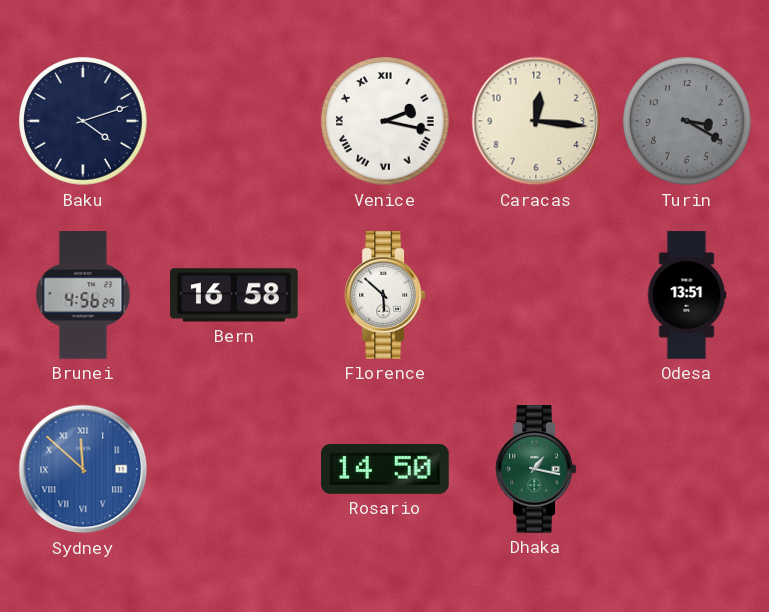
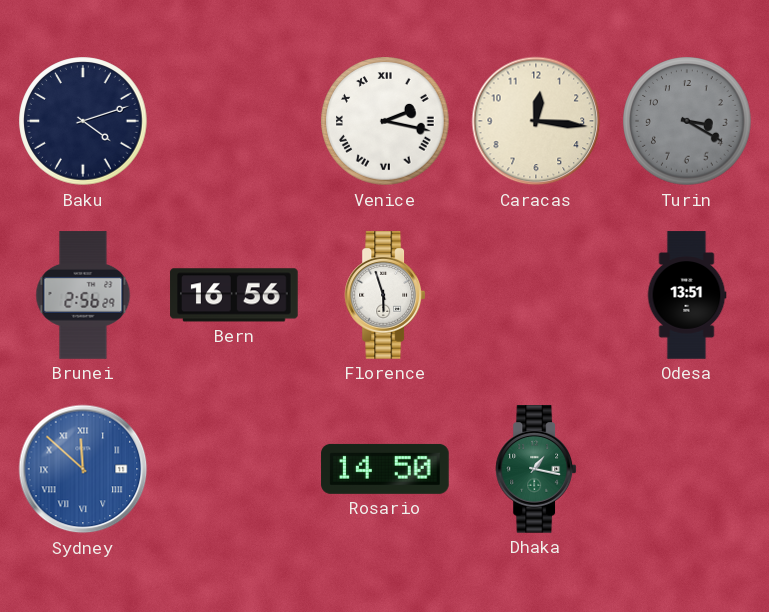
Brunei: 4:56 -> 2:56 (83, 295)
Bern: 16:58 -> 16:56 (234, 295)
Florence: 5:52 -> 5:57 (385, 295)
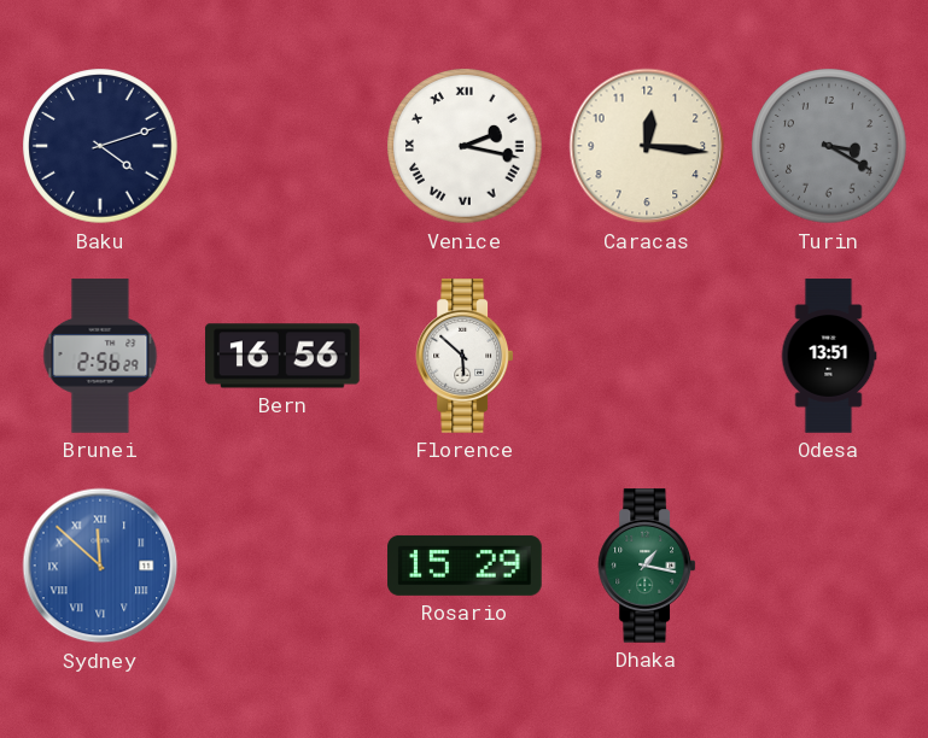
Florence: 5:57 -> 5:52 (465, 356)
Rosario: 14:50 -> 15:29 (465, 566)
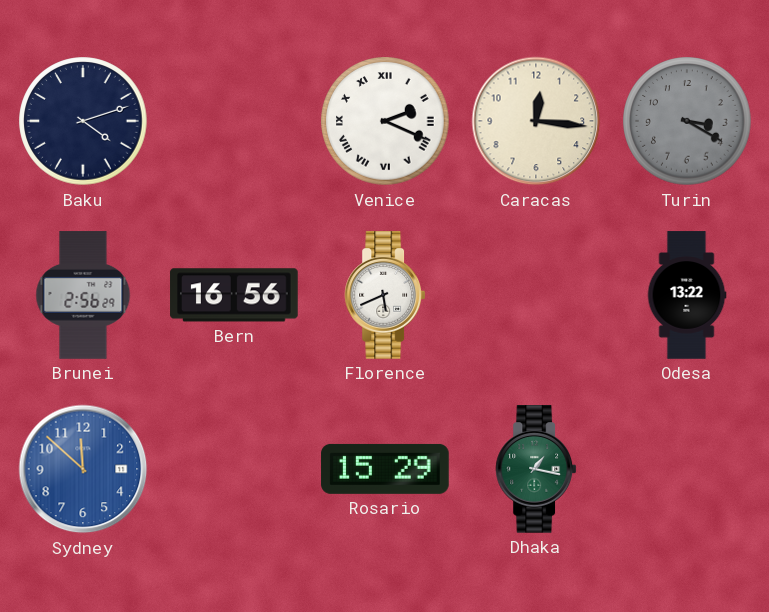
Venice: 2:17 -> 2:19 (385, 121)
Florence: 5:52 -> 5:41 (385, 295)
Odesa: 13:51 -> 13:22 (687, 295)
Sydney numerals: Roman -> Arabic (83, 469)
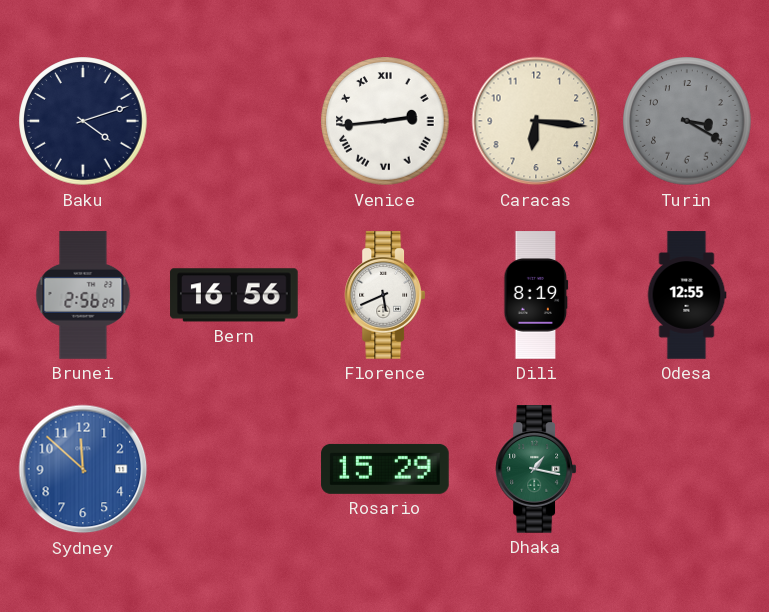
Venice: 2:19 -> 2:44 (385, 121)
Caracas: 12:16 -> 6:16 (536, 121)
Dili: none -> 8:19 (536, 295)
Odesa: 13:22 -> 12:55 (687, 295)
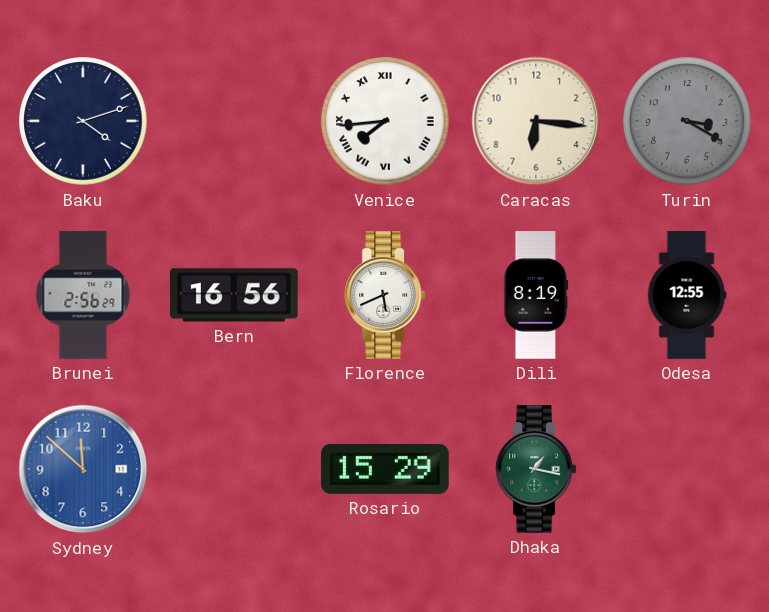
Venice: 2:44 -> 7:44 (385, 121)
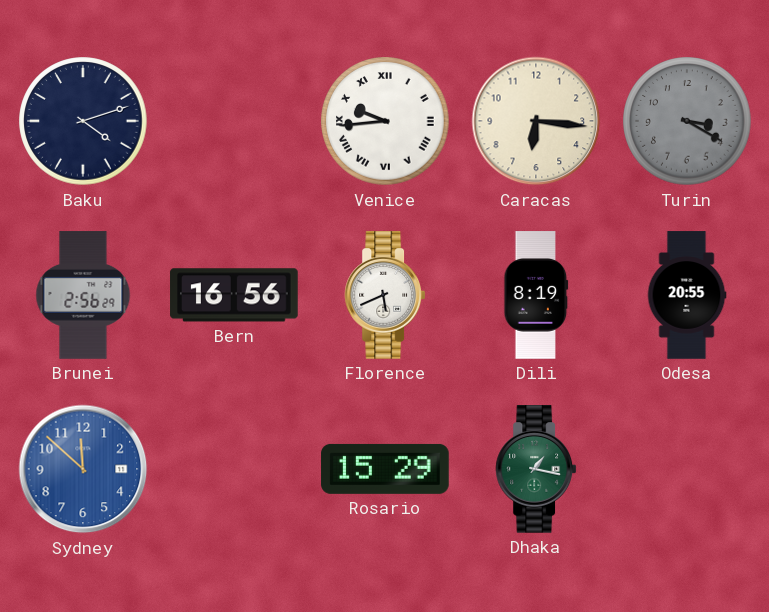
Venice: 7:44 -> 9:44 (385, 121)
Odesa: 12:55 -> 20:55 (687, 295)
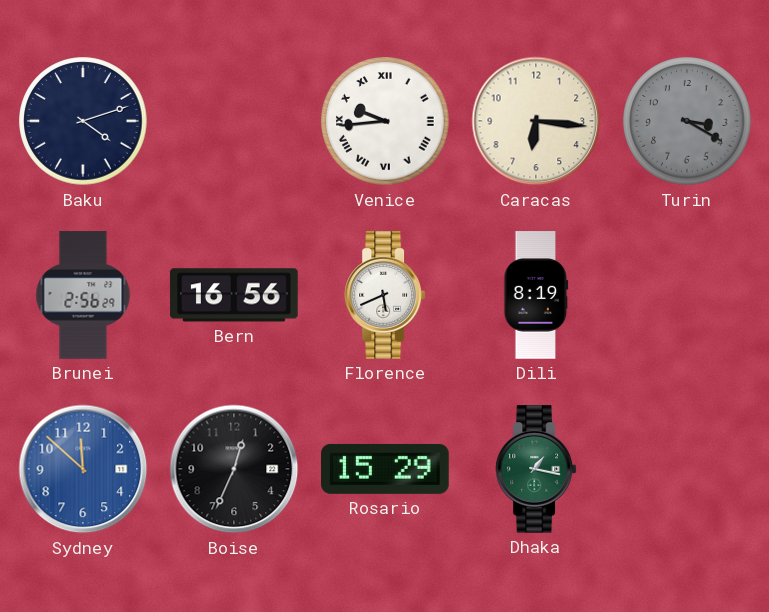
Odesa: 20:55 -> none (687, 295)
Boise: none -> 12:34 (234, 469)
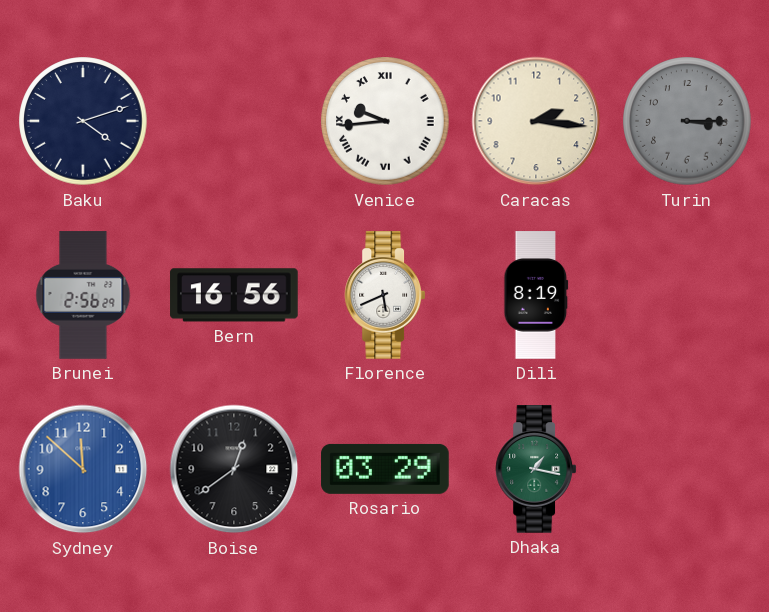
Caracas: 6:16 -> 2:16 (536, 121)
Turin: 3:20 -> 3:15 (687, 121)
Boise: 12:34 -> 12:39 (234, 469)
Rosario: 15:29 -> 03:29 (385, 469)
